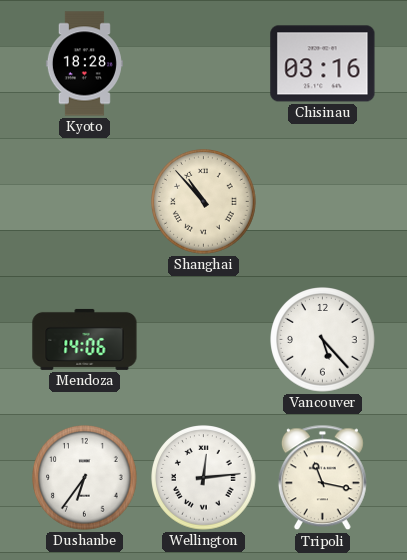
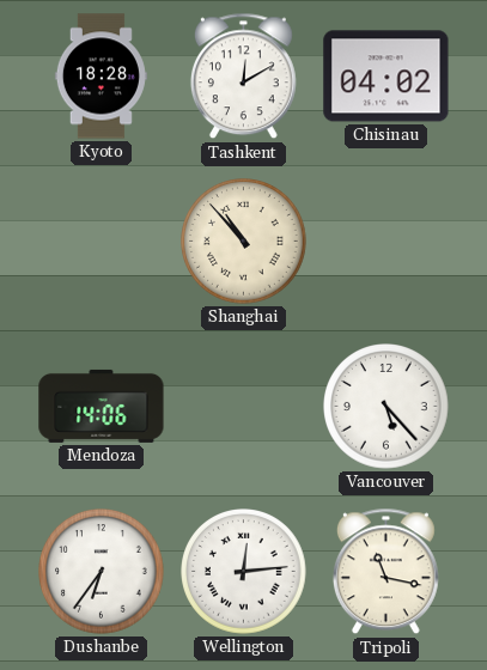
Tashkent: none -> 12:10 (243, 77)
Chisinau: 03:16 -> 04:02 (386, 77)
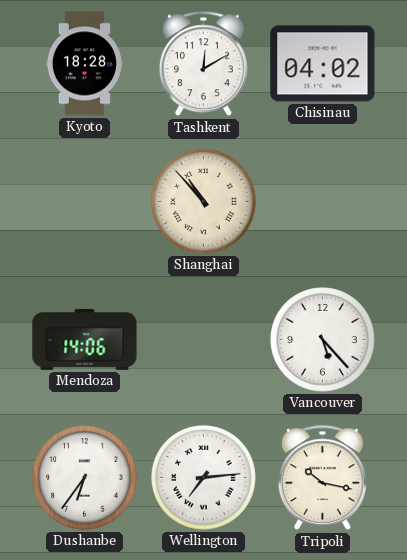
Wellington: 12:14 -> 7:14 (204, 478)
Tripoli: 11:17 -> 10:17 (322, 478)
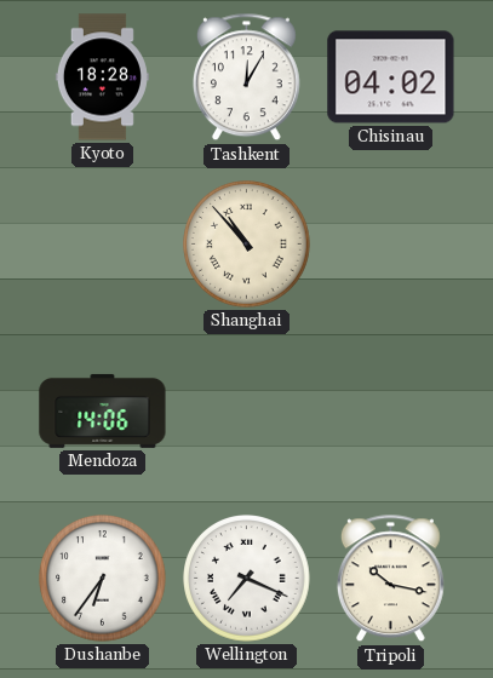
Tashkent: 12:10 -> 12:05 (246, 77)
Vancouver: 5:23 -> none (323, 340)
Wellington: 7:14 -> 7:19 (247, 579)
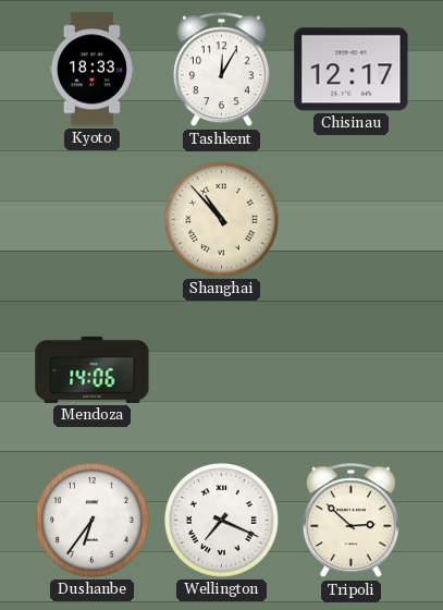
Kyoto: 18:28 -> 18:33 (91, 70)
Chisinau: 04:02 -> 12:17 (352, 70)
Tripoli: 10:17 -> 2:52 (350, 521)
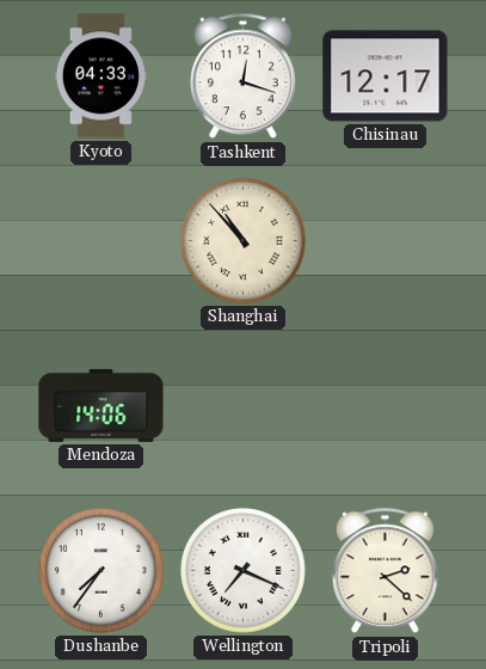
Kyoto: 18:33 -> 04:33 (100, 76)
Tashkent: 12:05 -> 12:18 (242, 76)
Dushanbe: 6:36 -> 7:36 (101, 571)
Tripoli: 2:52 -> 2:22 (385, 571)
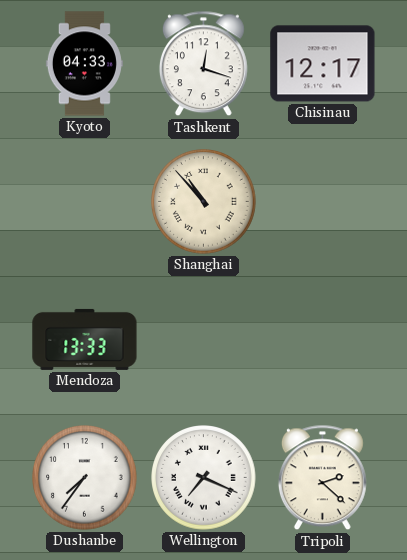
Mendoza: 14:06 -> 13:33 (85, 339)
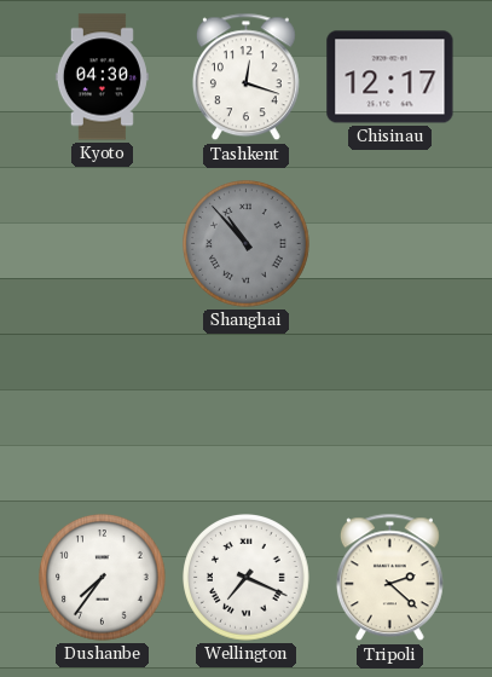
Kyoto: 04:33 -> 04:30 (102, 77)
Shanghai dial: cream -> grey (247, 244)
Mendoza: 13:33 -> none (85, 339)
